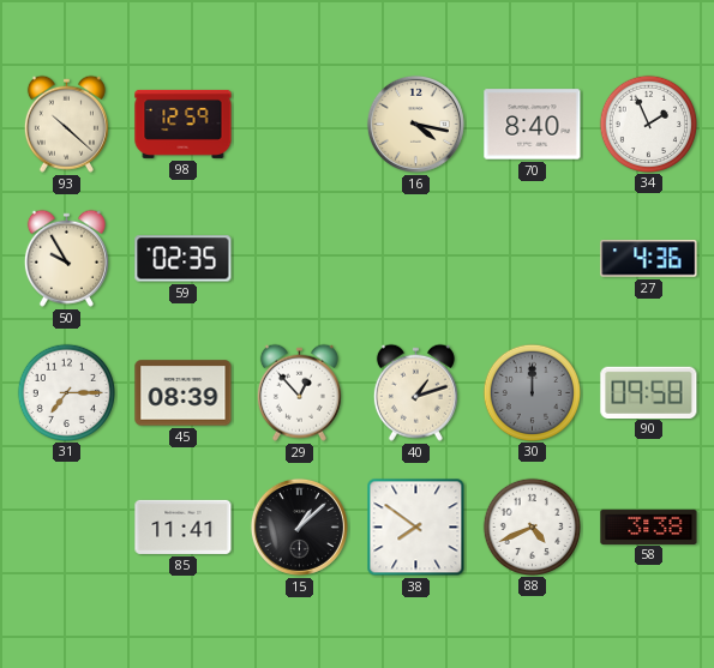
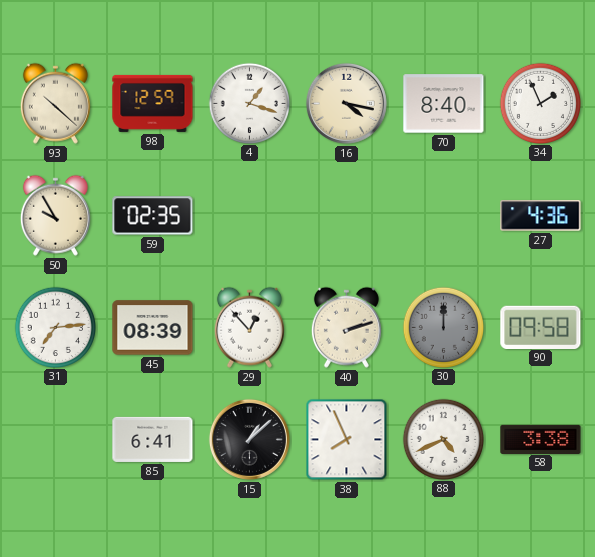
4: none -> 1:18 (249, 103)
31: 7:15 -> 7:14 (55, 327)
40: 1:12 -> 2:12 (346, 327)
85: 11:41 -> 6:41 (153, 439)
38: 7:51 -> 7:56 (347, 440)
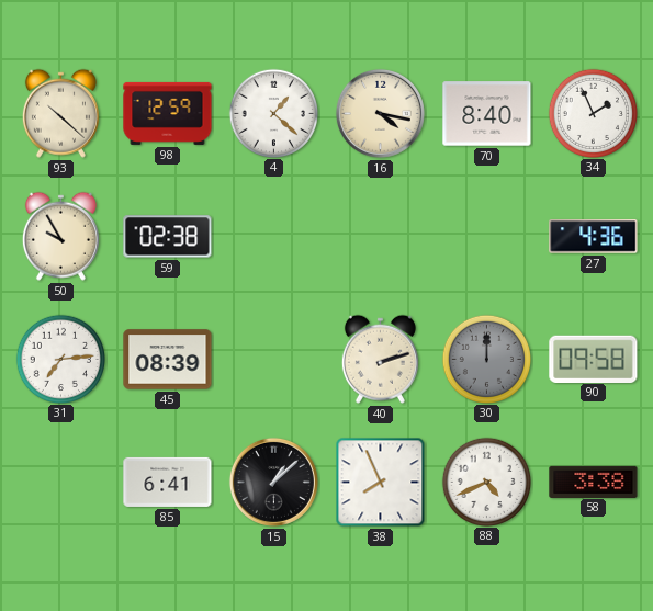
4: 1:18 -> 1:22 (273, 113)
59: 02:35 -> 02:38 (168, 237)
29: 12:53 -> none (249, 327)
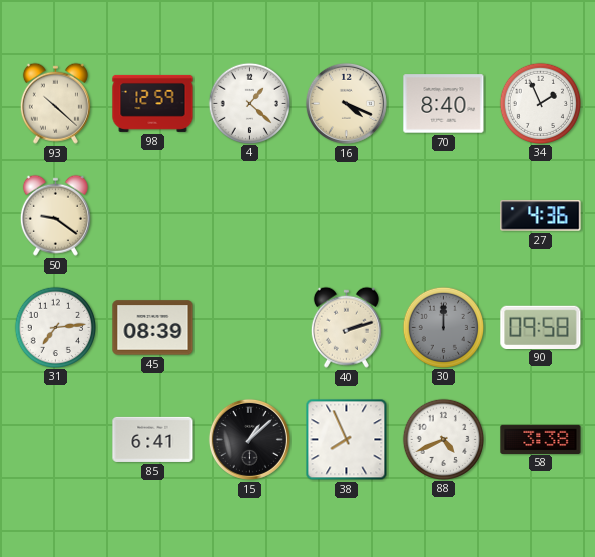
16: 4:17 -> 4:19 (346, 103)
50: 9:55 -> 9:21 (55, 215)
59: 02:38 -> none (168, 237)
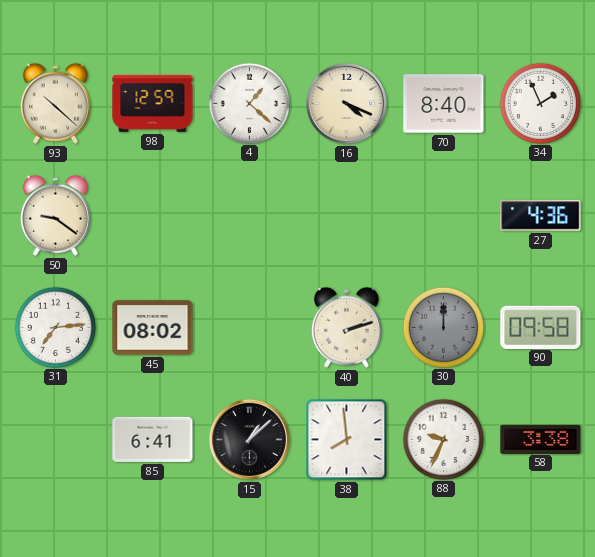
45: 08:39 -> 08:02 (153, 328)
38: 7:56 -> 7:59 (347, 440)
88: 4:41 -> 9:34 (443, 439)
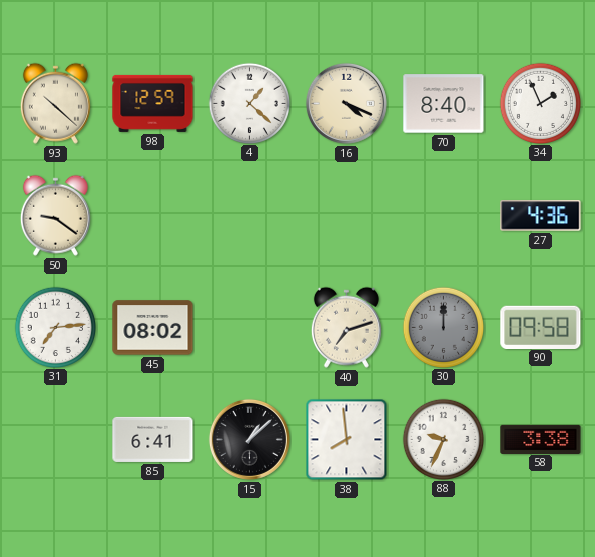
40: 2:12 -> 7:12 (346, 327)
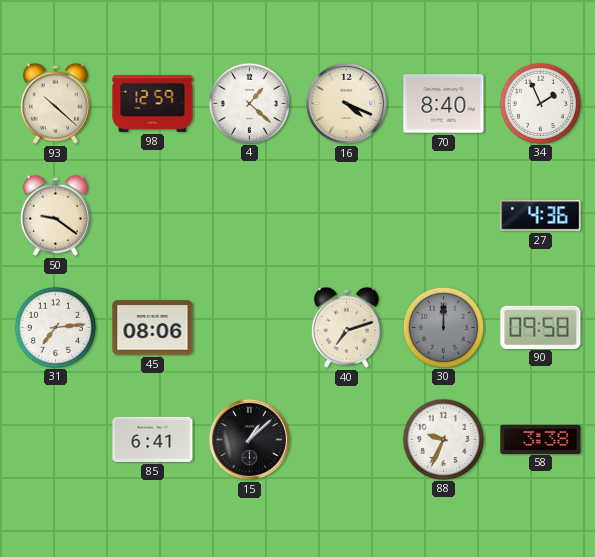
45: 08:02 -> 08:06 (153, 328)
38: 7:59 -> none (347, 440)
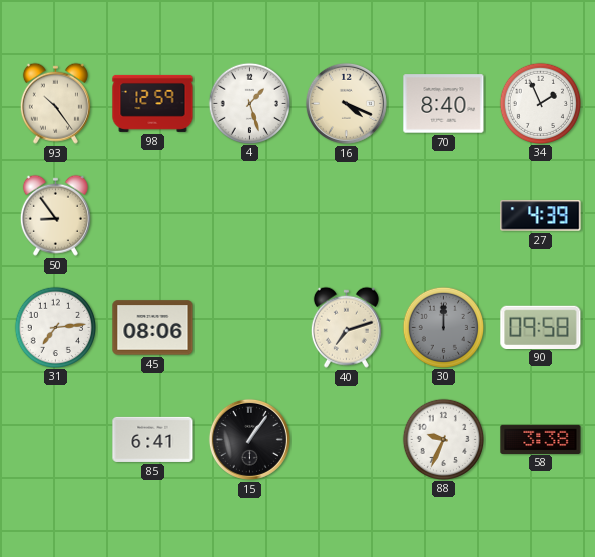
93: 10:22 -> 10:24 (55, 103)
4: 1:22 -> 1:27 (249, 103)
50: 9:21 -> 8:54 (55, 215)
27: 4:36 -> 4:39 (541, 216)
15: 1:08 -> 1:06 (249, 439)
